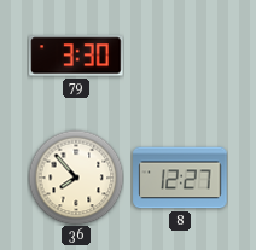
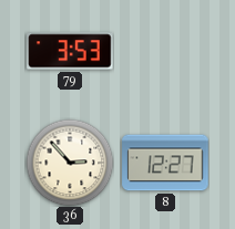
79: 3:30 -> 3:53 (70, 51)
36: 7:53 -> 2:53 (70, 163)
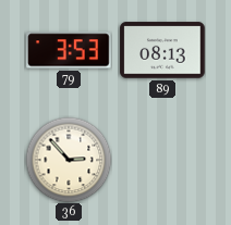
89: none -> 08:13 (162, 50)
8: 12:27 -> none (165, 163)
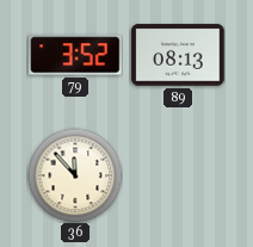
79: 3:53 -> 3:52 (75, 55)
36: 2:53 -> 11:53 (75, 175)
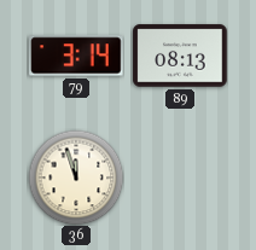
79: 3:52 -> 3:14 (76, 56)
36: 11:53 -> 11:57 (76, 178)
